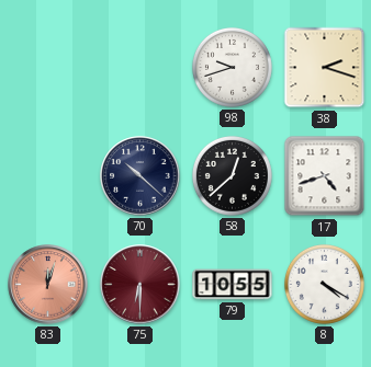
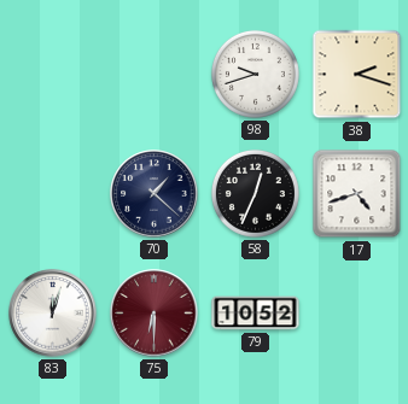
70: 10:22 -> 1:22 (155, 194)
58: 12:38 -> 12:34 (255, 193)
83 dial: salmon -> white (53, 314)
79: 10:55 -> 10:52 (256, 314)
8: 4:20 -> none (324, 284)
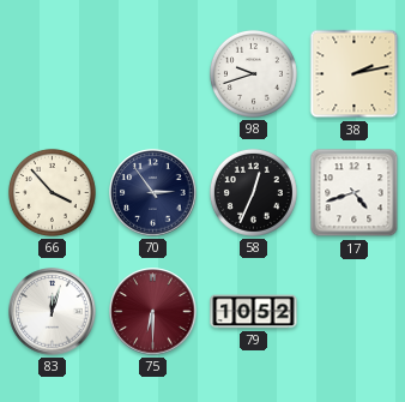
38: 2:18 -> 2:13 (355, 74)
66: none -> 3:53 (52, 192)
70: 1:22 -> 2:54 (153, 193)
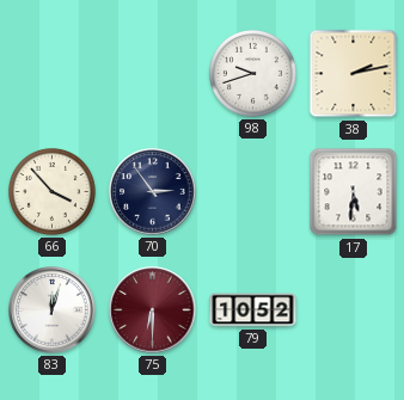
58: 12:34 -> none (253, 192)
17: 4:42 -> 5:31 (354, 192)
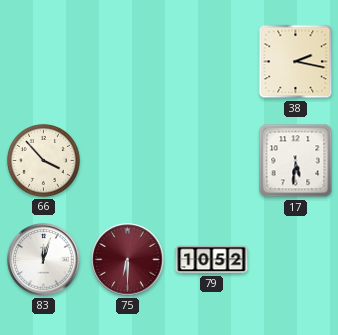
98: 9:42 -> none (252, 73)
38: 2:13 -> 2:17 (296, 62)
70: 2:54 -> none (153, 192)
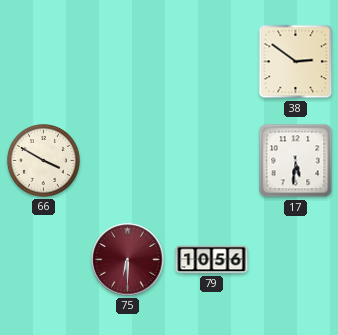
38: 2:17 -> 2:51 (296, 62)
66: 3:53 -> 3:50 (43, 160)
83: 12:03 -> none (44, 260)
79: 10:52 -> 10:56 (212, 260)
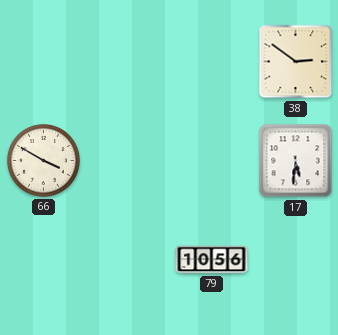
75: 6:30 -> none (128, 260)
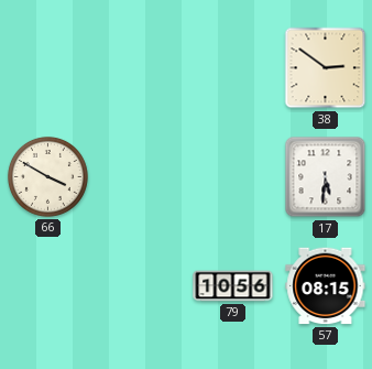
57: none -> 08:15 (326, 286)
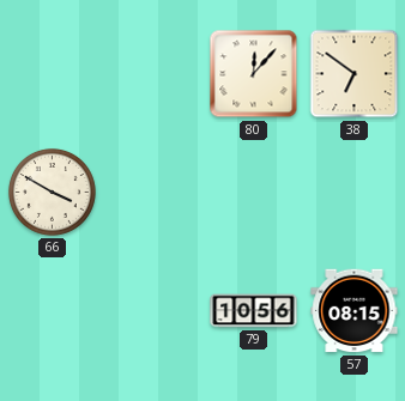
80: none -> 12:07 (254, 74)
38: 2:51 -> 6:51 (355, 74)
17: 5:31 -> none (326, 177)
